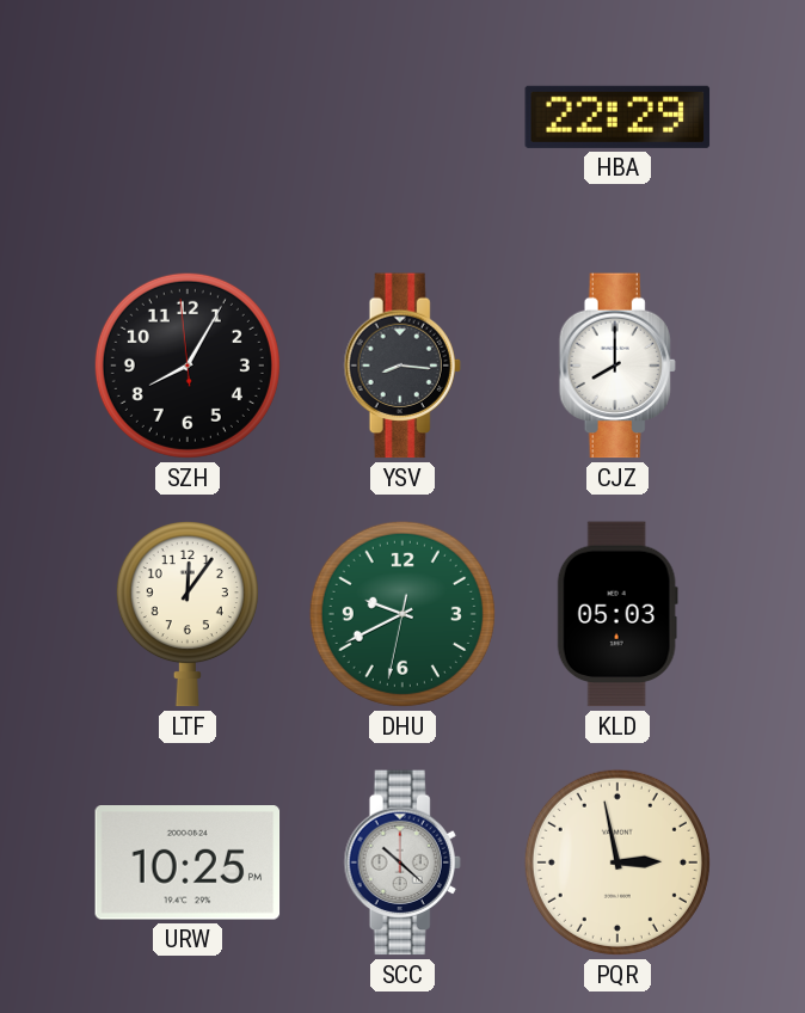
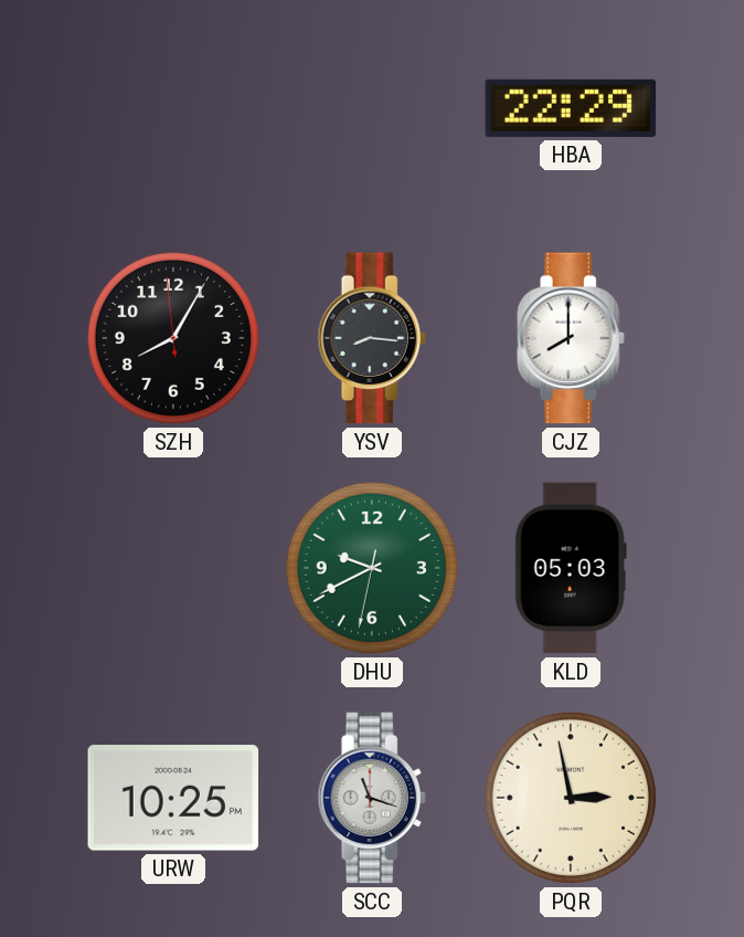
LTF: 12:06 -> none (188, 615)
SCC: 10:22 -> 11:18 (372, 798)
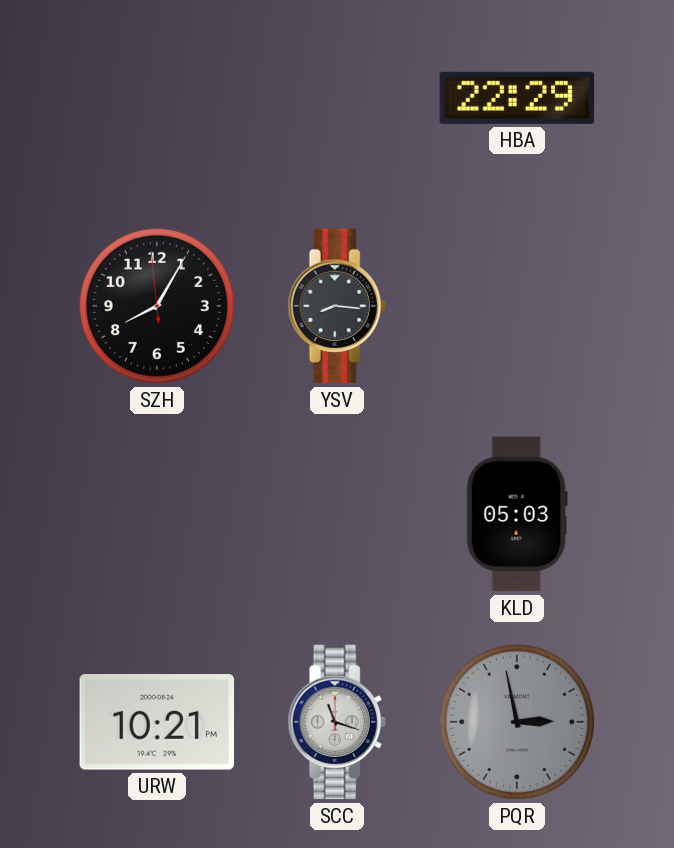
CJZ: 8:00 -> none (571, 338)
DHU: 9:40 -> none (372, 568)
URW: 10:25 -> 10:21 (157, 722)
PQR dial: cream -> grey (517, 722)
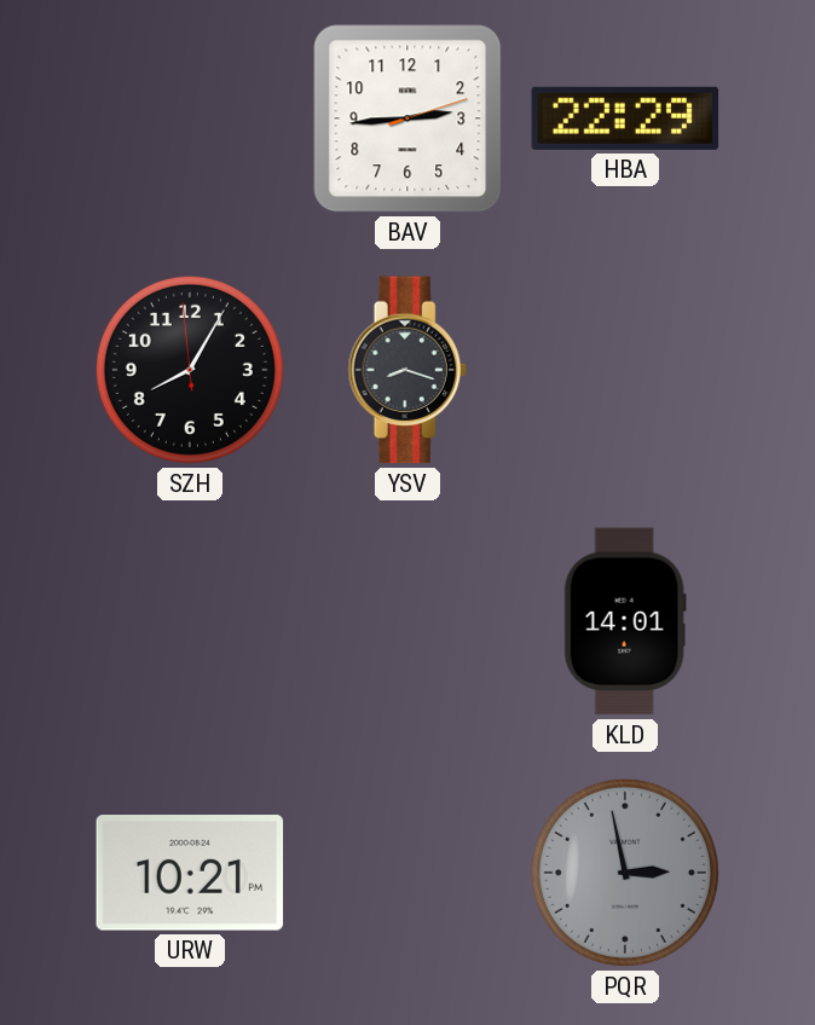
BAV: none -> 2:44 (407, 118)
YSV: 8:16 -> 8:18 (407, 370)
KLD: 05:03 -> 14:01 (625, 621)
SCC: 11:18 -> none (337, 722)
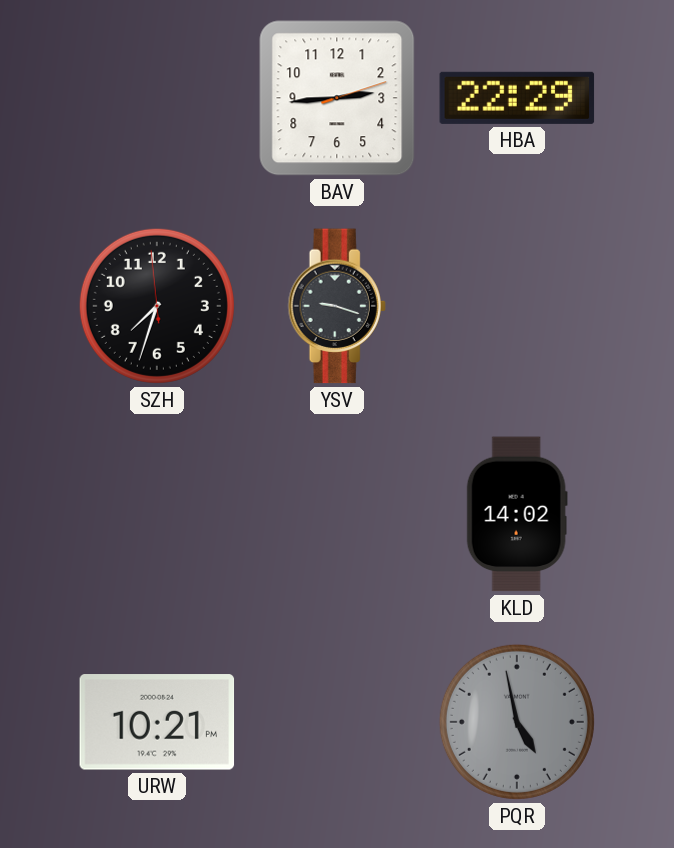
SZH: 8:04 -> 7:32 (157, 306)
YSV: 8:18 -> 9:18 (337, 306)
KLD: 14:01 -> 14:02 (517, 514)
PQR: 2:58 -> 4:58 (517, 722)
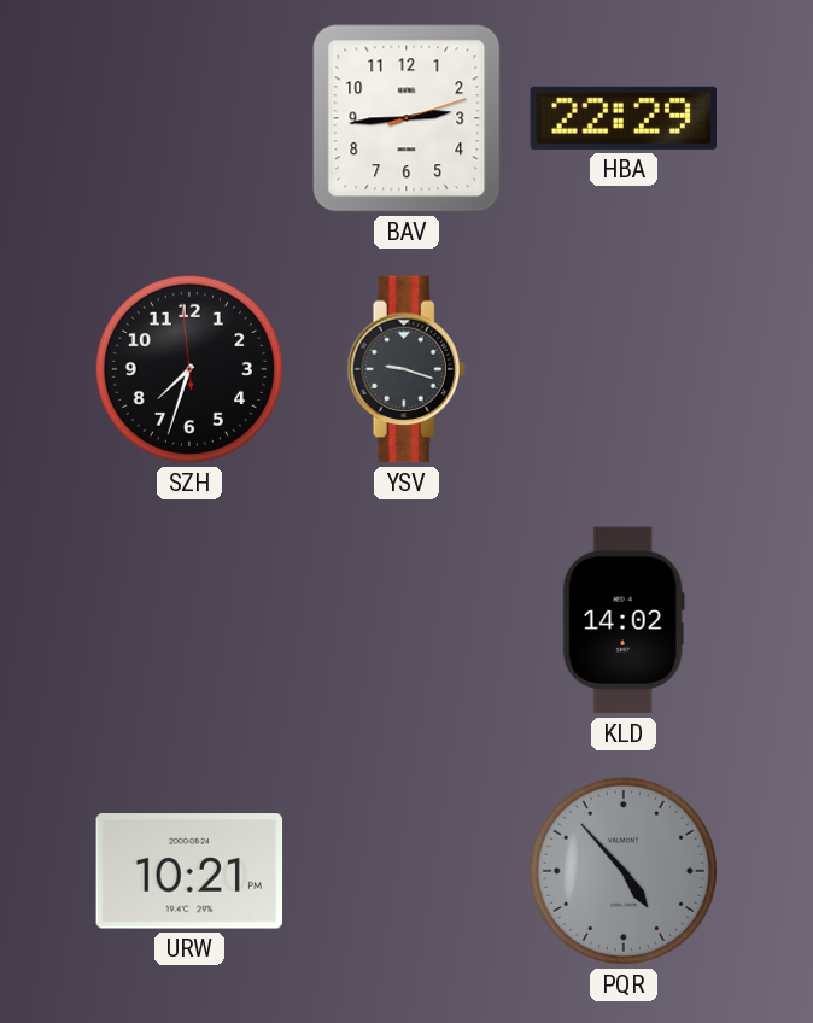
PQR: 4:58 -> 4:53 (624, 871)
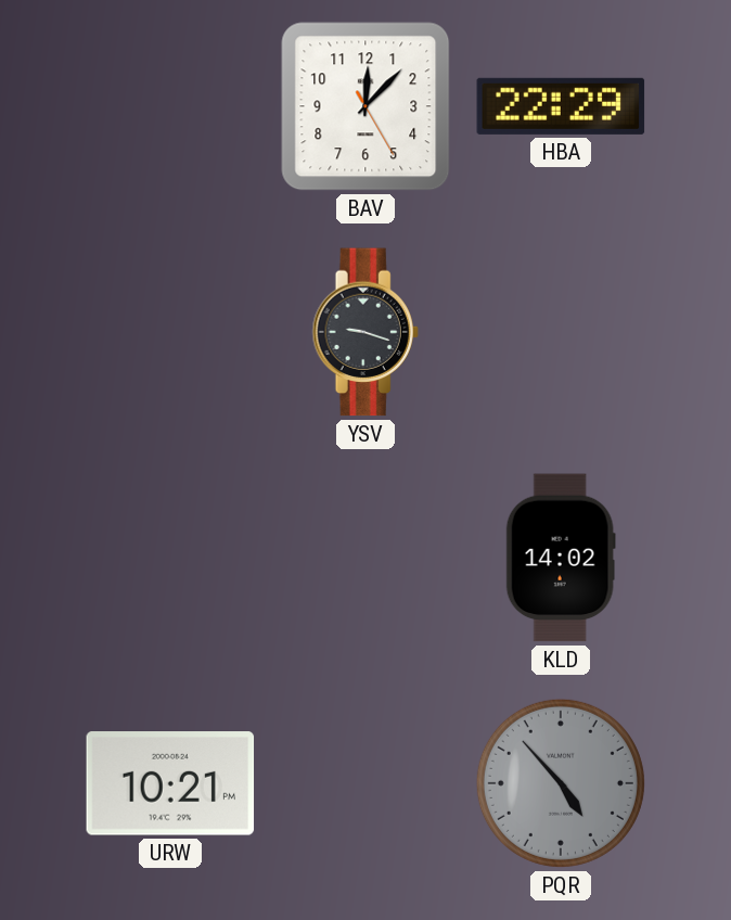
BAV: 2:44 -> 12:07 (366, 106)
SZH: 7:32 -> none (189, 369)
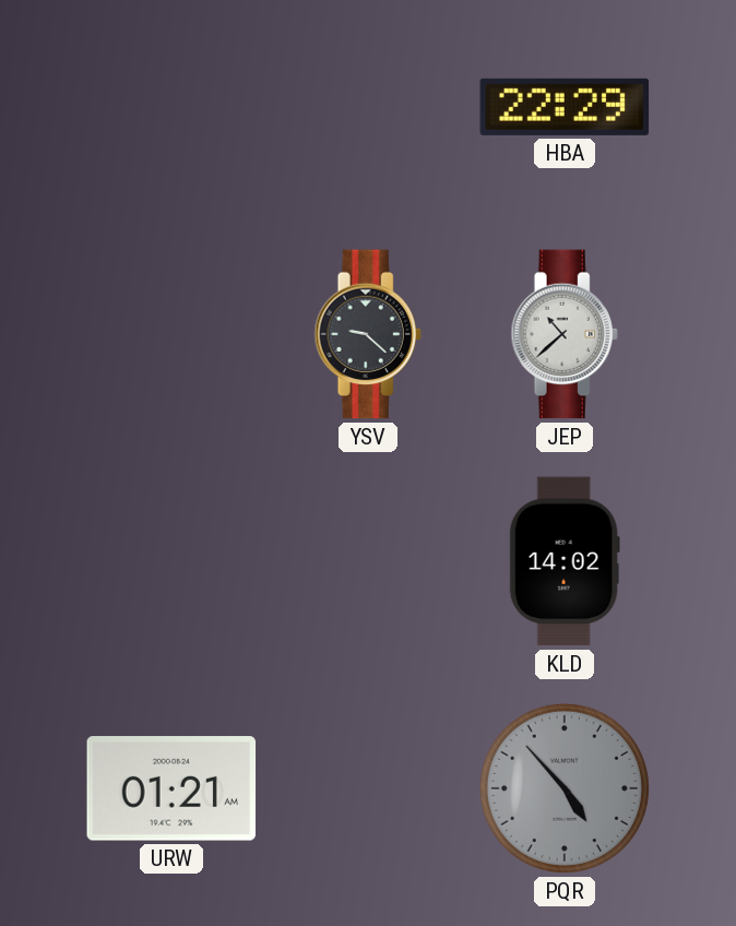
BAV: 12:07 -> none (366, 106)
YSV: 9:18 -> 9:22 (368, 334)
JEP: none -> 10:38 (565, 334)
URW: 10:21 -> 01:21 (171, 788)
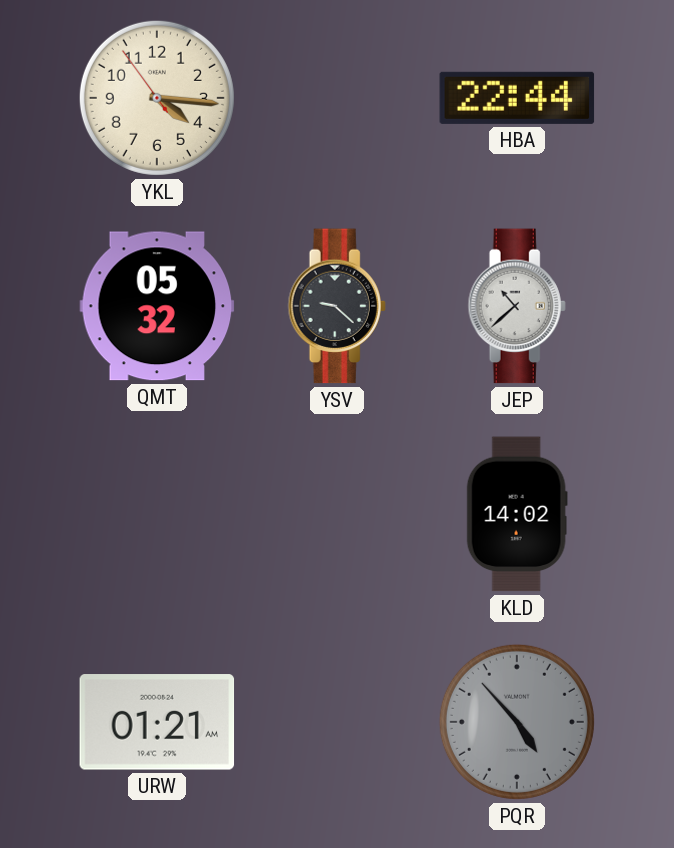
YKL: none -> 4:15 (157, 98)
HBA: 22:29 -> 22:44 (517, 98)
QMT: none -> 05:32 (157, 306)
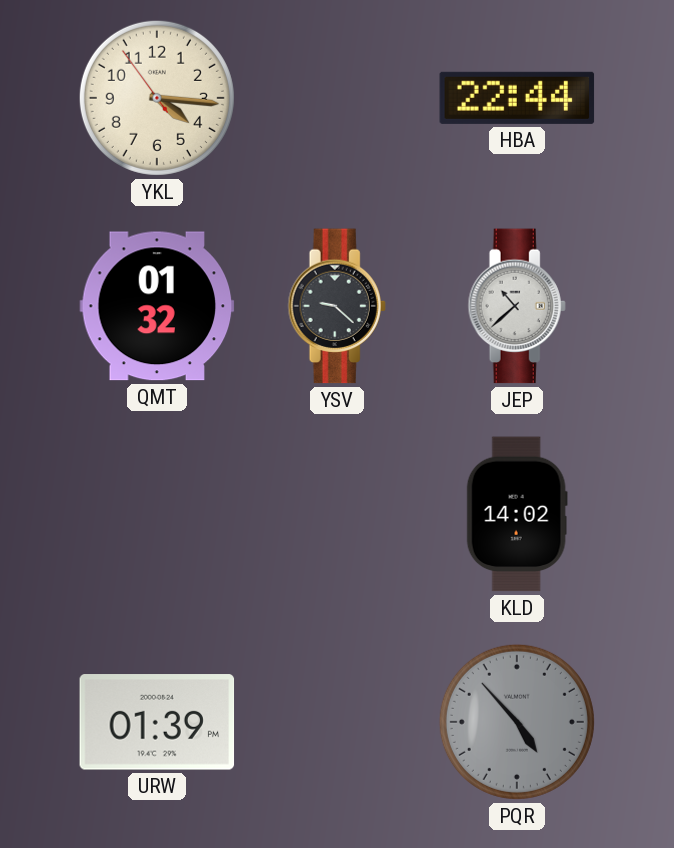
QMT: 05:32 -> 01:32 (157, 306)
URW: 01:21 -> 01:39 (157, 722)
